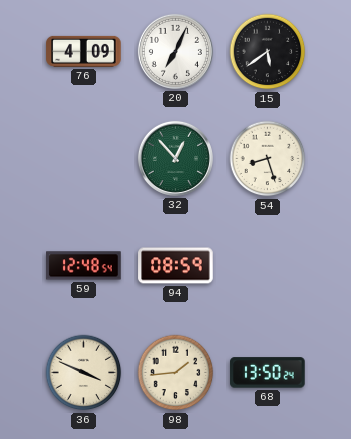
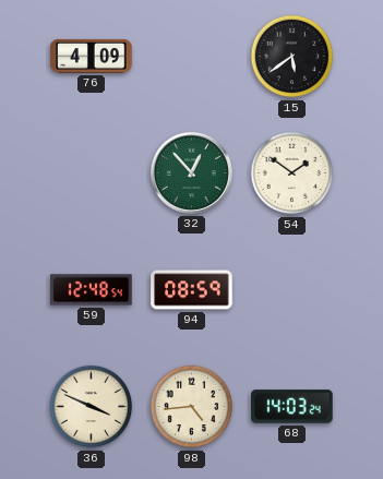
20: 7:04 -> none (175, 51)
54: 8:27 -> 1:51 (292, 173)
98: 1:44 -> 4:44 (192, 407)
68: 13:50 -> 14:03 (292, 407)
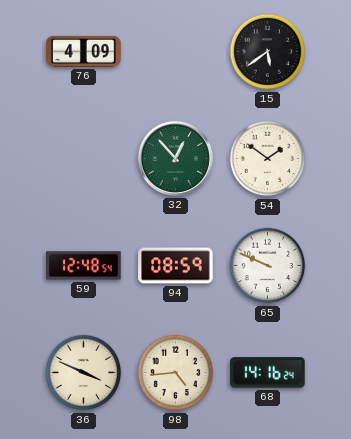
65: none -> 9:49 (268, 266)
68: 14:03 -> 14:16 (268, 373)
